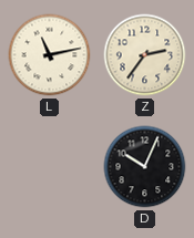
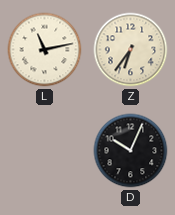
Z: 2:36 -> 6:36 (131, 50)
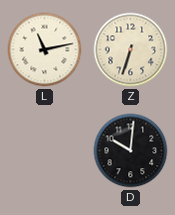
Z: 6:36 -> 6:33 (131, 50)
D: 10:04 -> 10:01 (131, 151)
